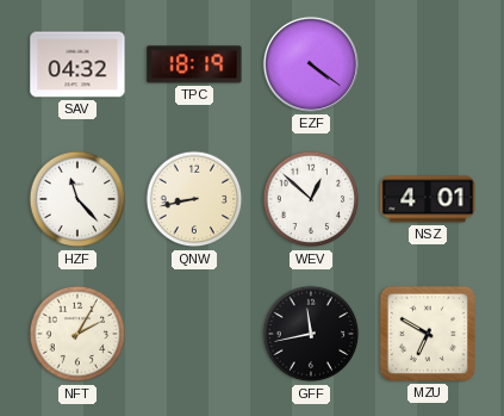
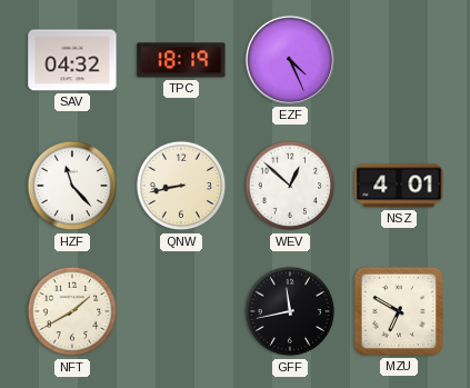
EZF: 4:21 -> 4:26 (290, 60)
NFT: 2:05 -> 1:40 (72, 311)
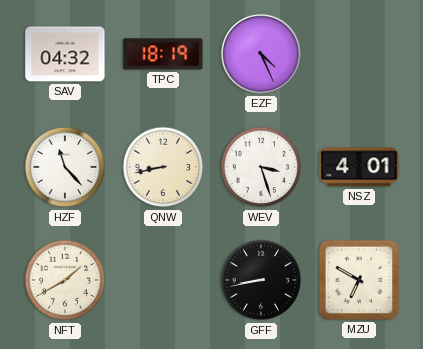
WEV: 12:52 -> 3:27 (261, 167)
GFF: 11:43 -> 8:43 (261, 280)
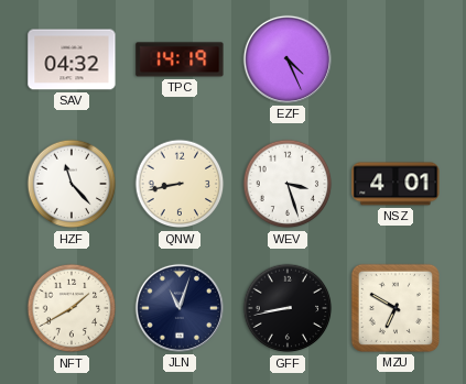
TPC: 18:19 -> 14:19 (180, 59)
JLN: none -> 11:03 (180, 308)
